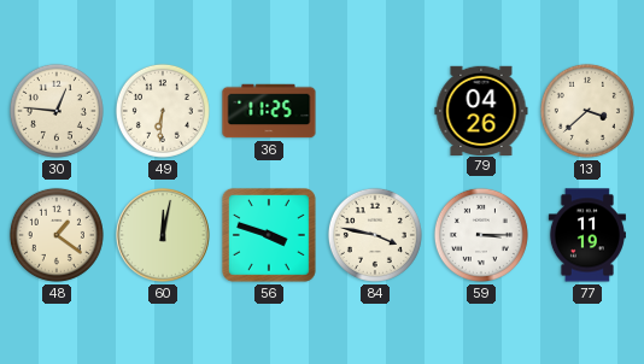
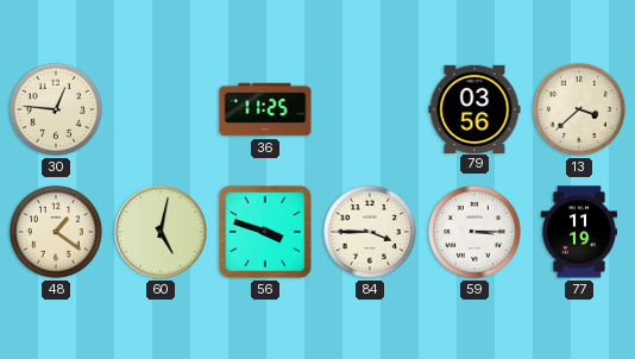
49: 6:31 -> none (163, 111)
79: 04:26 -> 03:56 (474, 108)
60: 12:02 -> 5:02 (161, 232)
84: 3:47 -> 3:45 (370, 232)
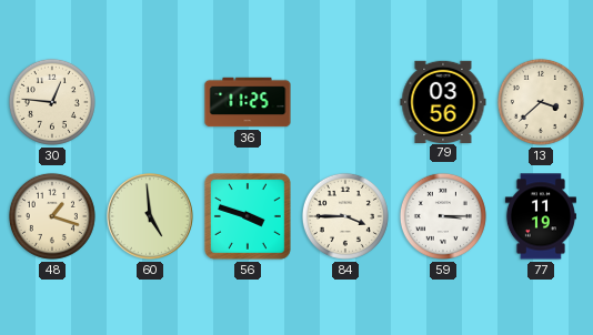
48: 1:21 -> 1:18 (52, 216)
60: 5:02 -> 4:59 (150, 216)
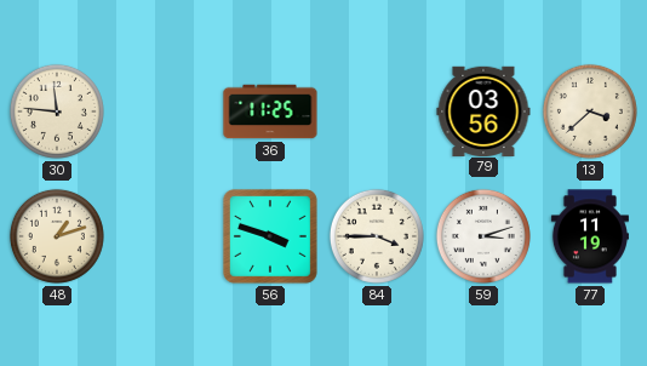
30: 12:46 -> 11:46 (57, 111)
48: 1:18 -> 1:12 (57, 236)
60: 4:59 -> none (150, 216)
59: 3:15 -> 3:12 (483, 236)
